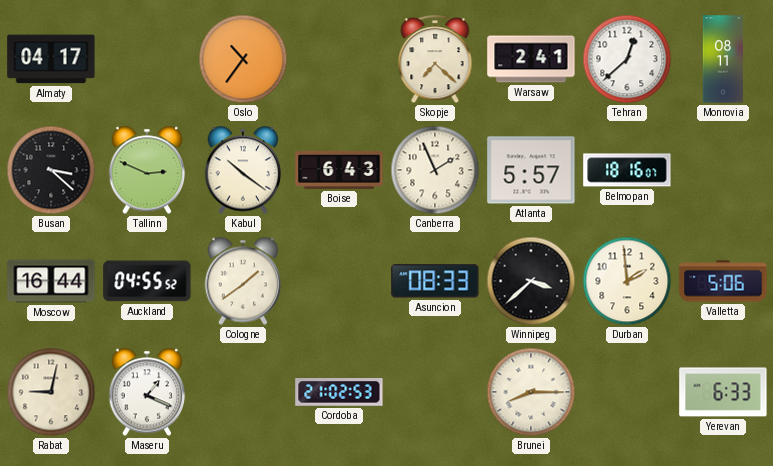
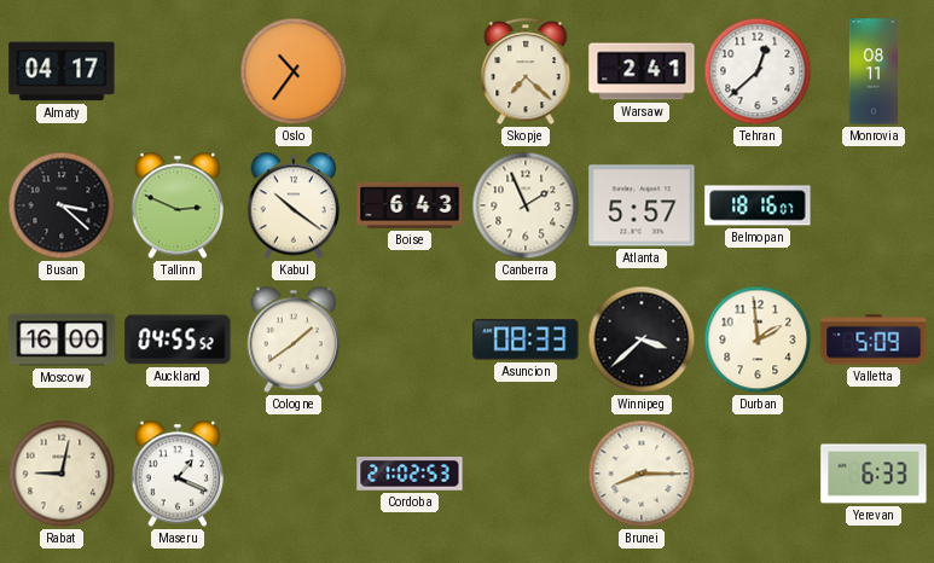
Moscow: 16:44 -> 16:00 (62, 339)
Valletta: 5:06 -> 5:09 (874, 339)
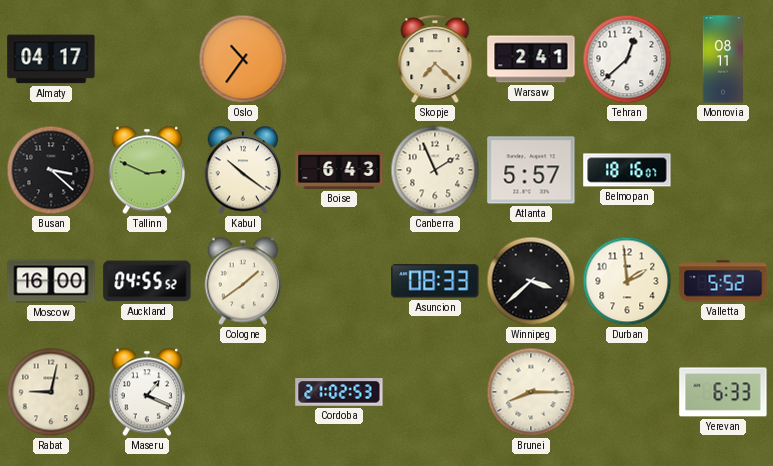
Valletta: 5:09 -> 5:52 (723, 281)
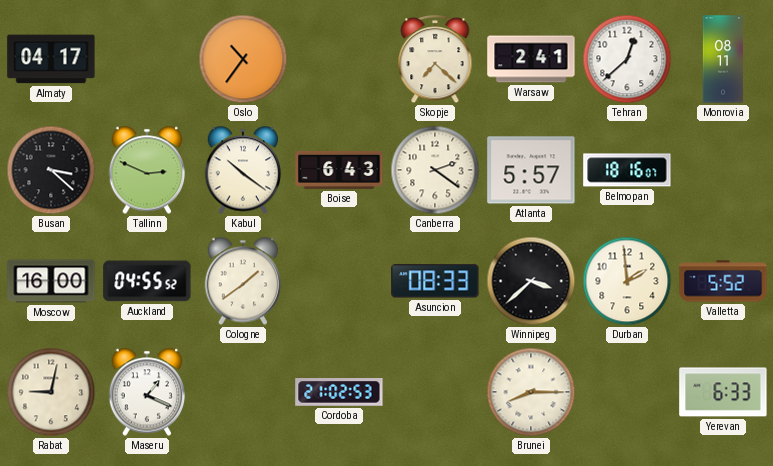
Canberra: 1:56 -> 2:21 (435, 170)
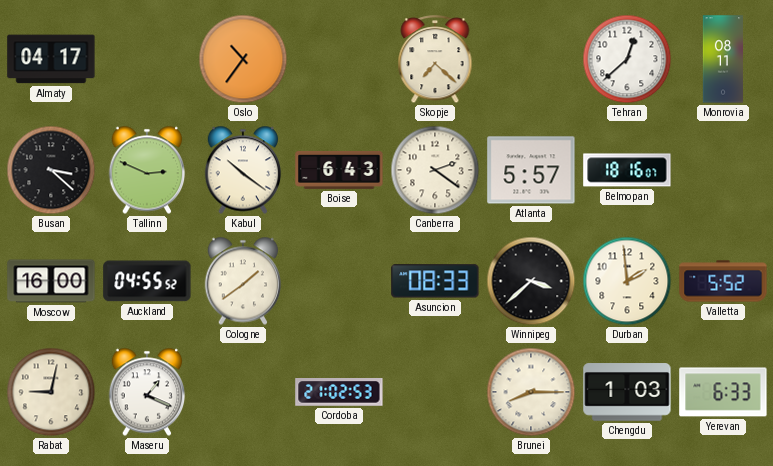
Warsaw: 2:41 -> none (531, 59)
Chengdu: none -> 1:03 (627, 392)
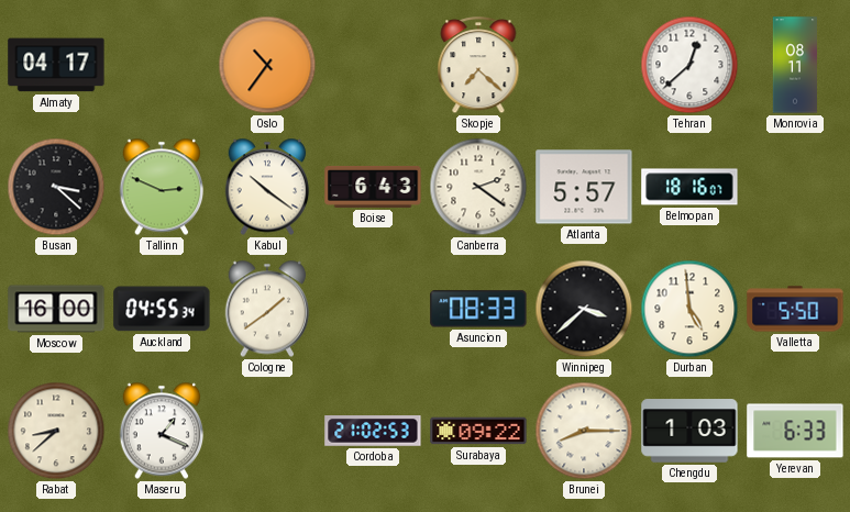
Auckland: 04:55:52 -> 04:55:34 (162, 309)
Durban: 1:59 -> 4:59 (689, 309)
Valletta: 5:52 -> 5:50 (795, 309)
Rabat: 9:02 -> 8:38 (56, 431)
Surabaya: none -> 09:22 (478, 431)
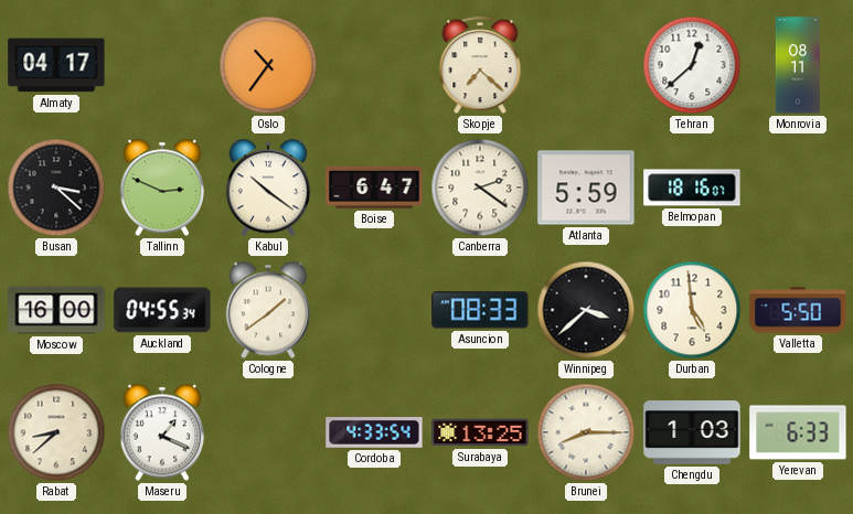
Boise: 6:43 -> 6:47 (374, 188)
Atlanta: 5:57 -> 5:59 (586, 188)
Cordoba: 21:02 -> 4:33 (374, 433)
Surabaya: 09:22 -> 13:25 (480, 432)
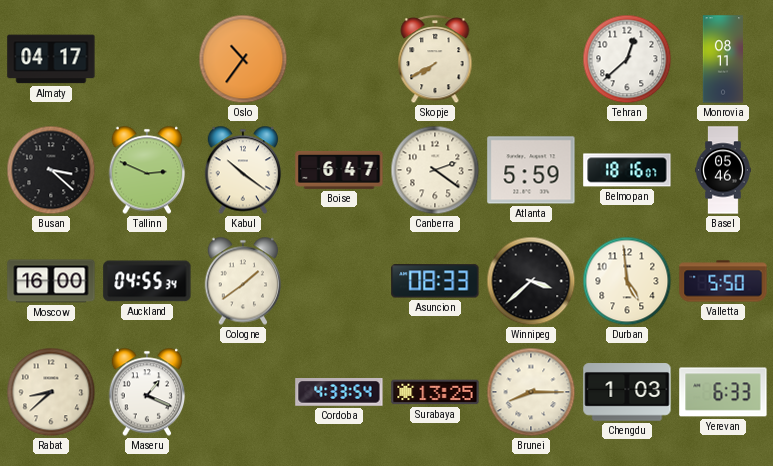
Skopje: 7:22 -> 7:40 (435, 60)
Basel: none -> 05:46 (723, 170)
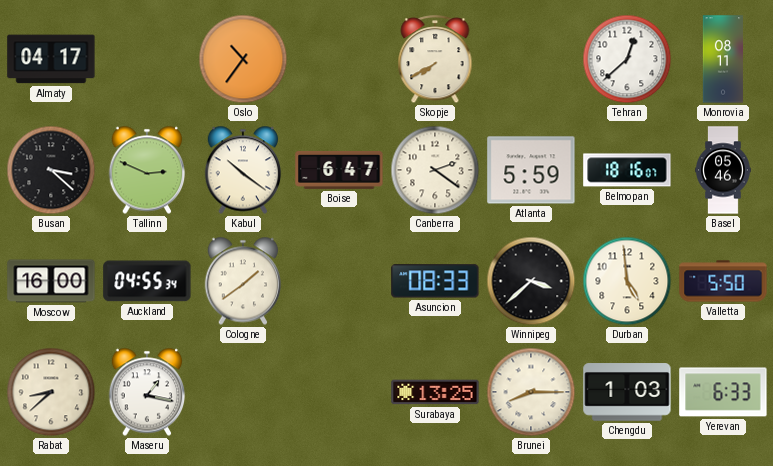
Maseru: 1:19 -> 1:17 (147, 392)
Cordoba: 4:33 -> none (339, 393)
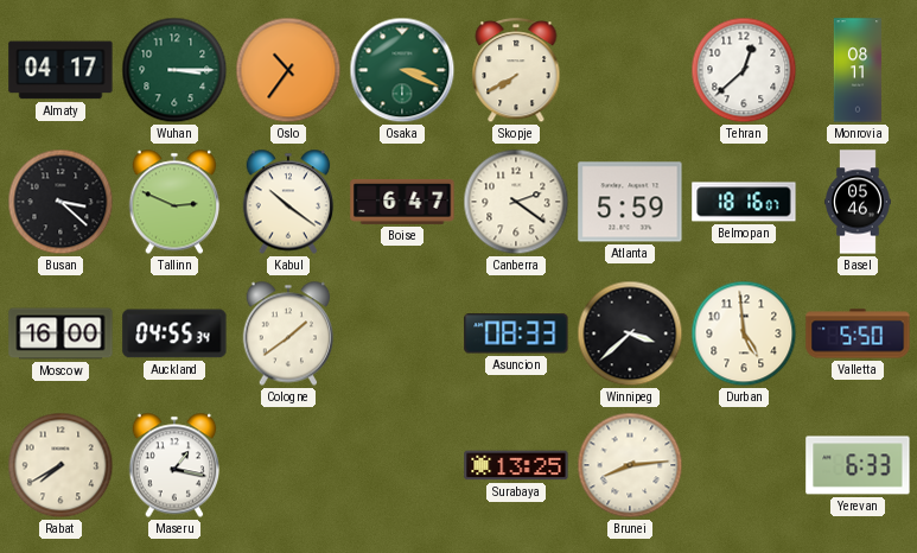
Wuhan: none -> 3:15 (174, 70)
Osaka: none -> 3:19 (402, 70)
Rabat: 8:38 -> 7:40 (61, 465)
Brunei: 8:15 -> 8:14 (630, 465)
Chengdu: 1:03 -> none (627, 392)
